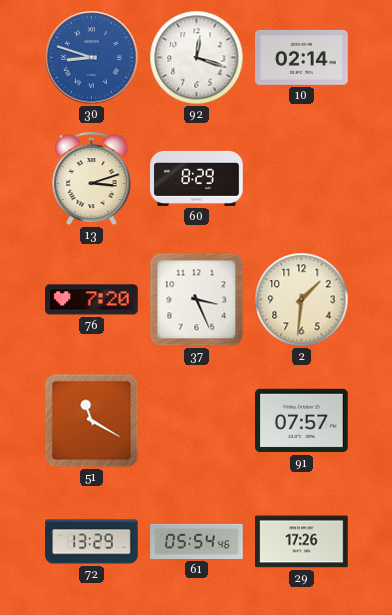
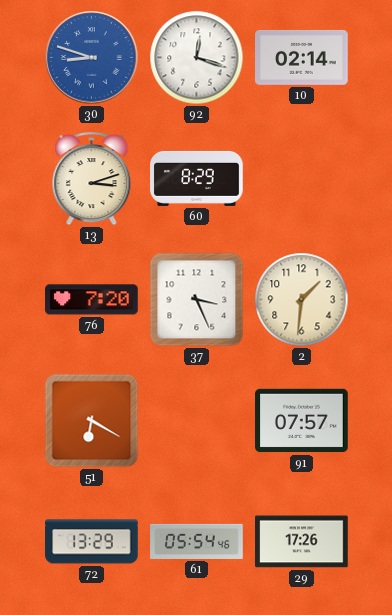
51: 11:20 -> 6:20 (92, 421)
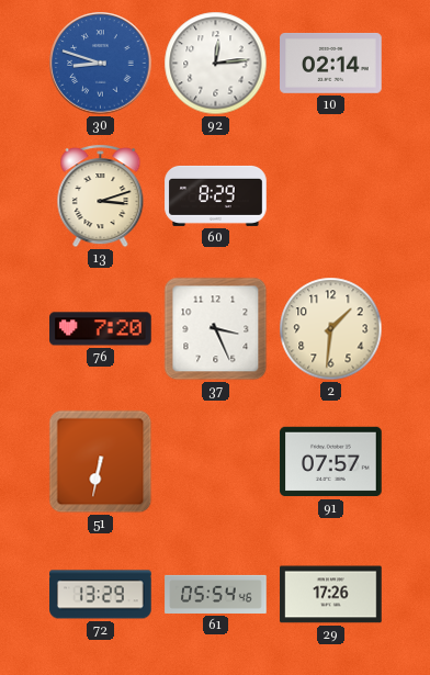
92: 12:18 -> 12:14 (216, 64)
51: 6:20 -> 6:32 (101, 462)
